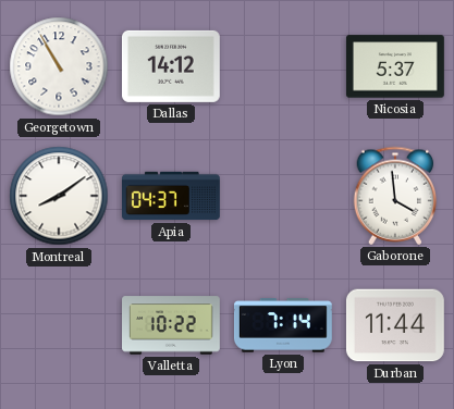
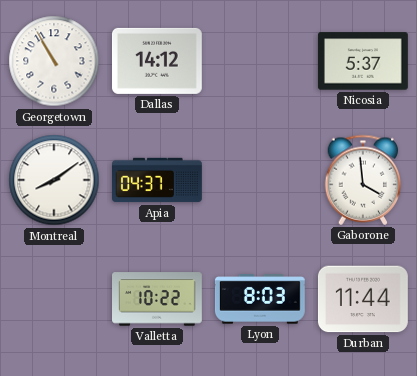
Lyon: 7:14 -> 8:03 (260, 299)
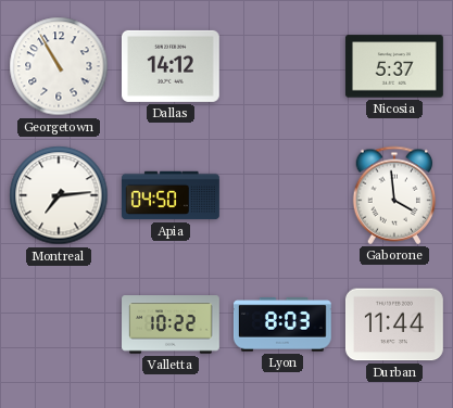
Montreal: 8:09 -> 7:14 (59, 195)
Apia: 04:37 -> 04:50 (172, 195)
